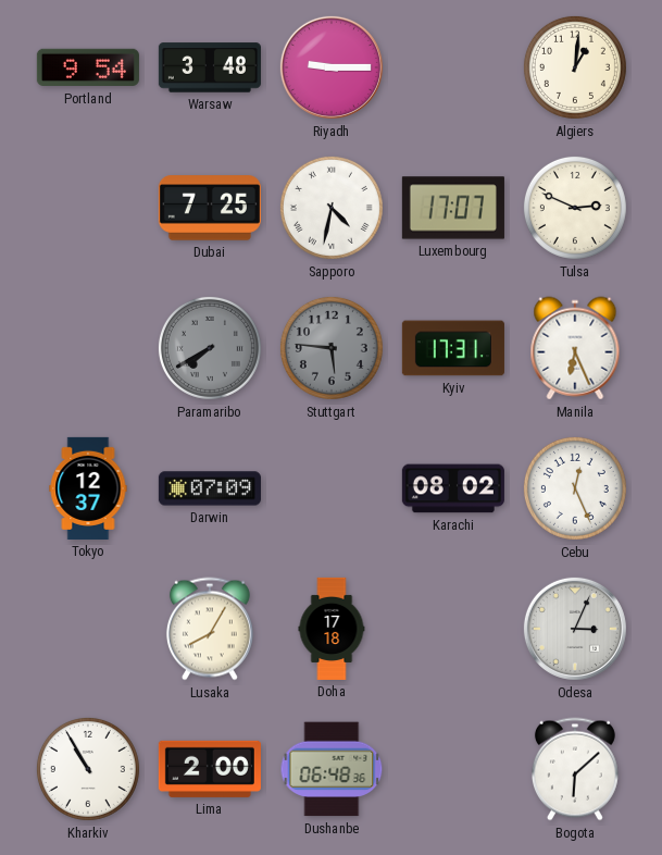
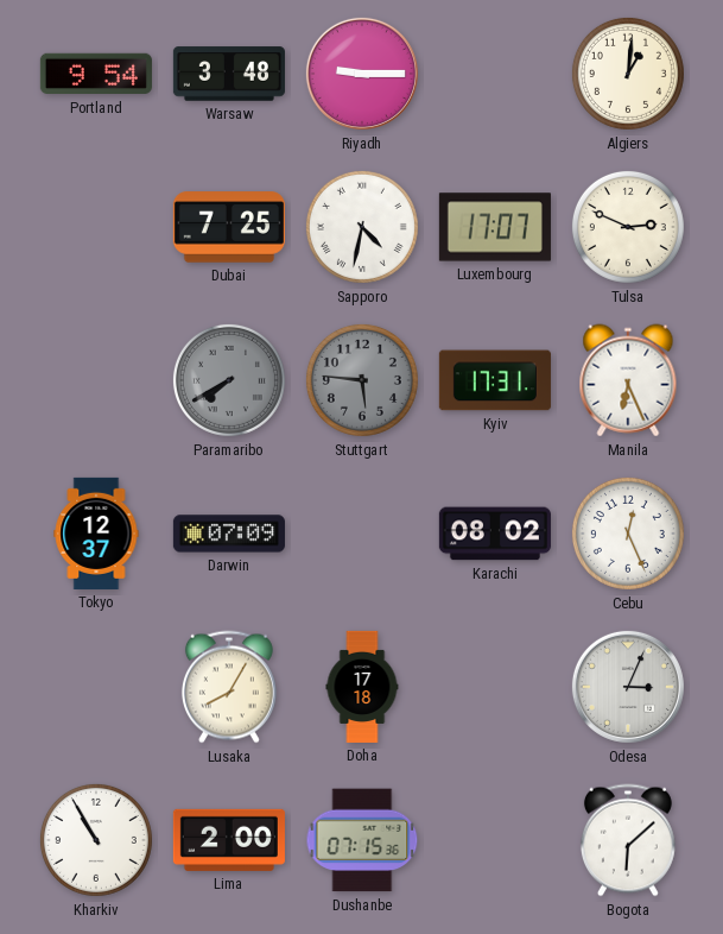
Dushanbe: 06:48 -> 07:15 (362, 840)
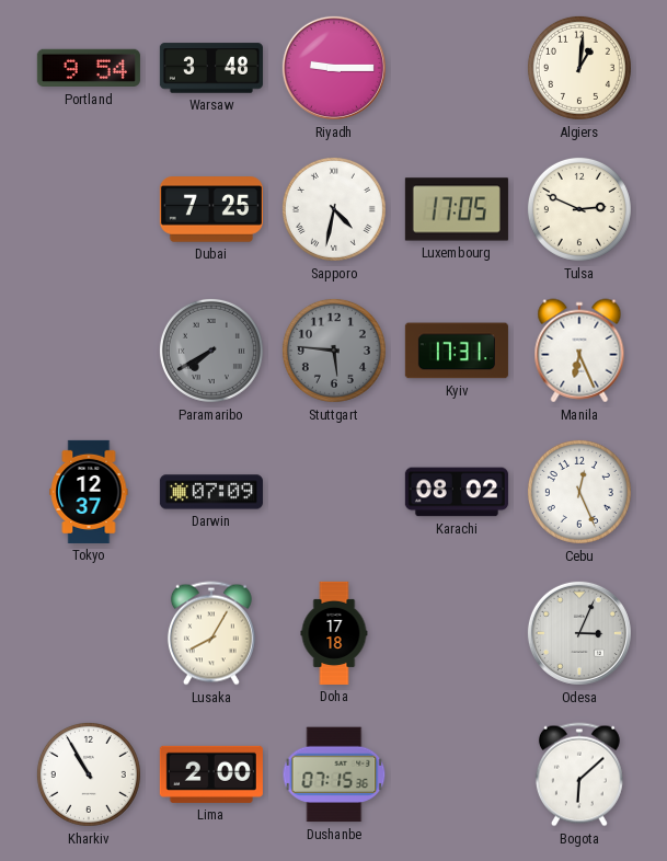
Luxembourg: 17:07 -> 17:05 (457, 209)
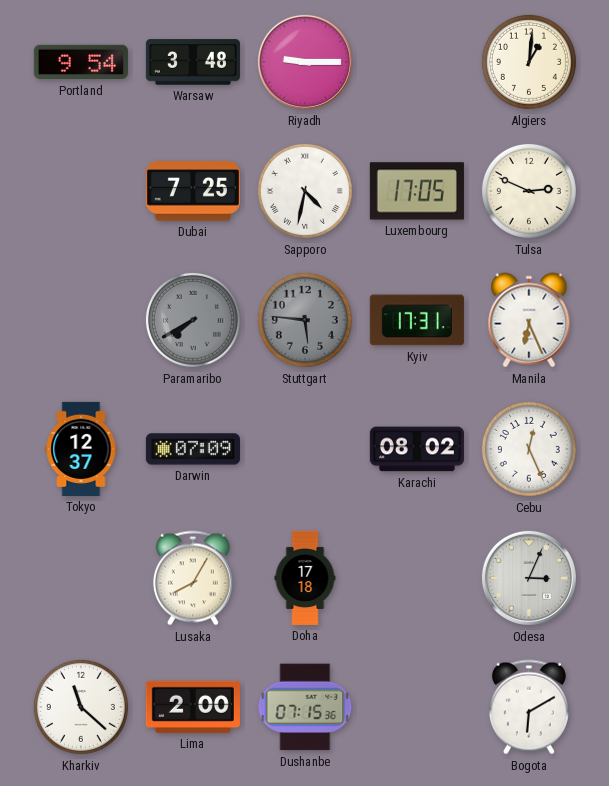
Kharkiv: 10:55 -> 11:22 (81, 707)
Bogota: 6:08 -> 6:10 (529, 707)
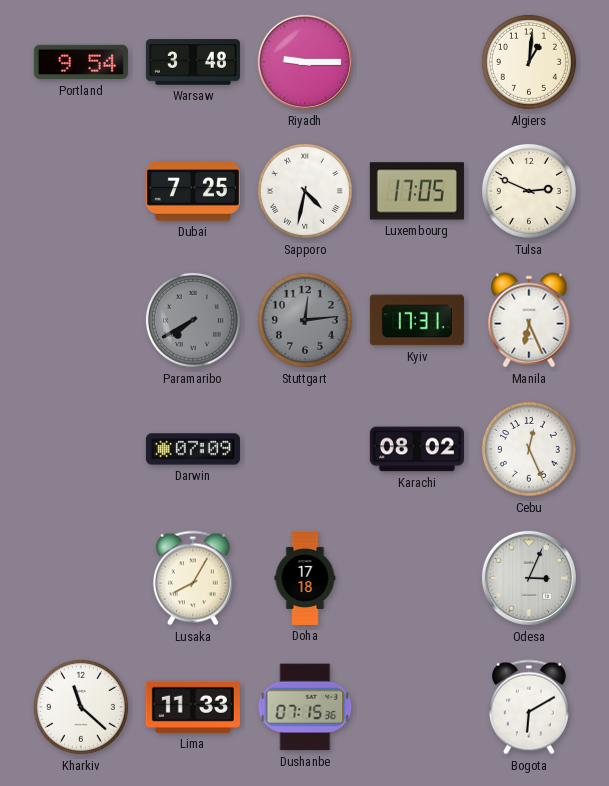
Stuttgart: 5:46 -> 12:14 (305, 320)
Tokyo: 12:37 -> none (81, 449)
Lima: 2:00 -> 11:33 (193, 707)
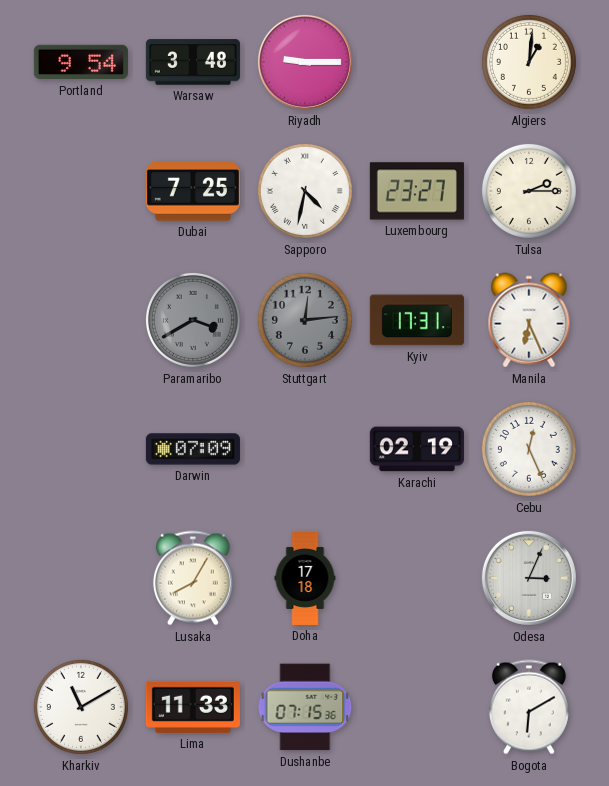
Luxembourg: 17:05 -> 23:27 (417, 191)
Tulsa: 2:49 -> 2:15 (529, 191)
Paramaribo: 7:40 -> 3:40 (193, 320)
Karachi: 08:02 -> 02:19 (417, 449)
Kharkiv: 11:22 -> 11:10 (81, 707)
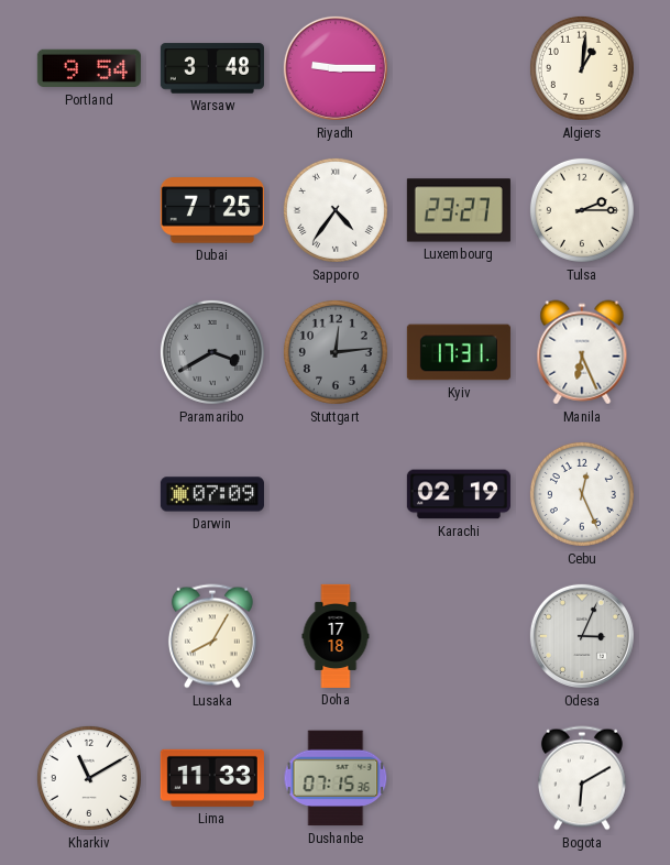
Sapporo: 4:32 -> 4:36 (336, 210)
